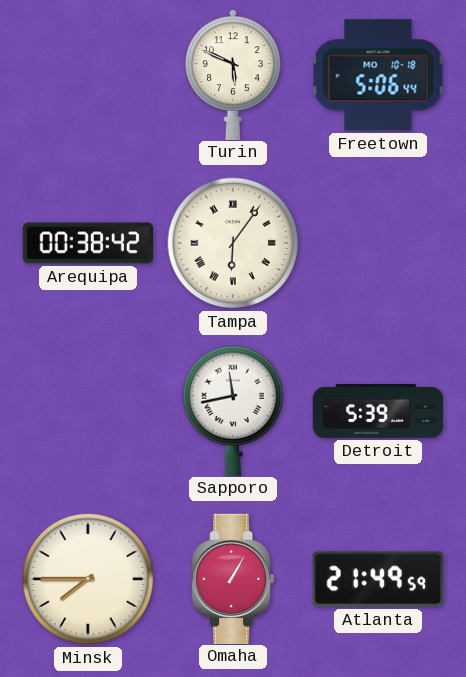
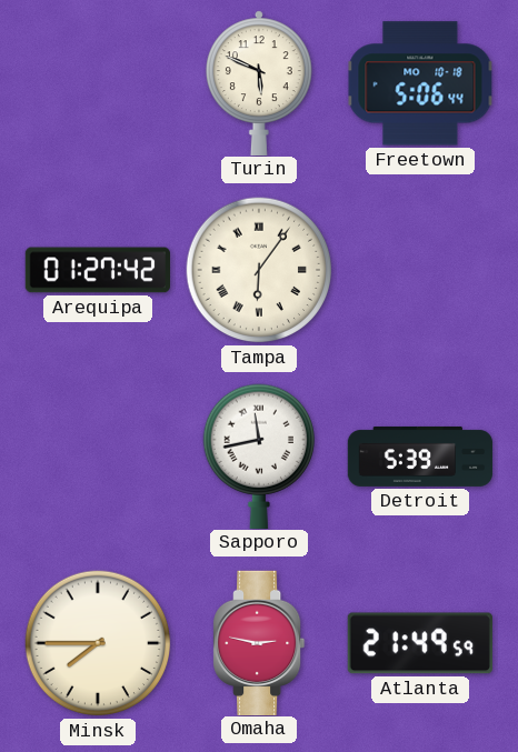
Arequipa: 00:38 -> 01:27 (97, 270)
Omaha: 1:05 -> 2:47 (260, 642)
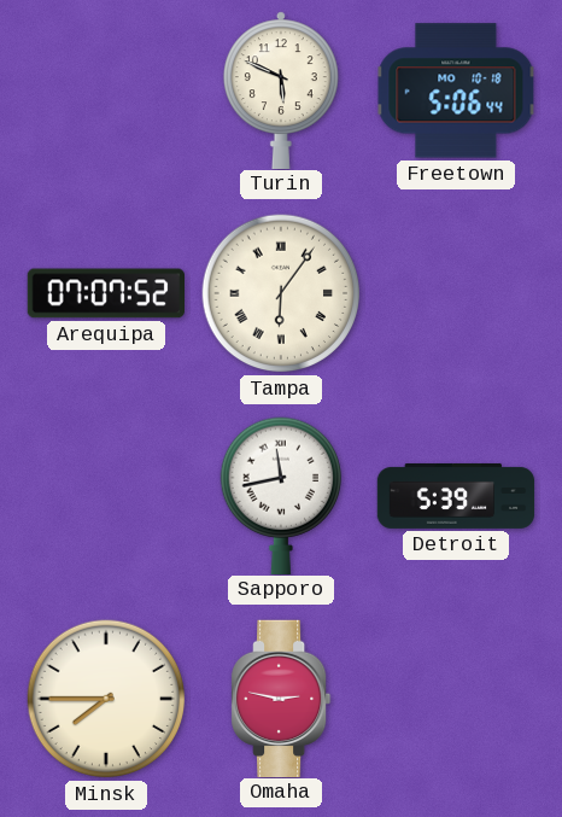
Arequipa: 01:27 -> 07:07 (105, 293)
Atlanta: 21:49 -> none (420, 643)
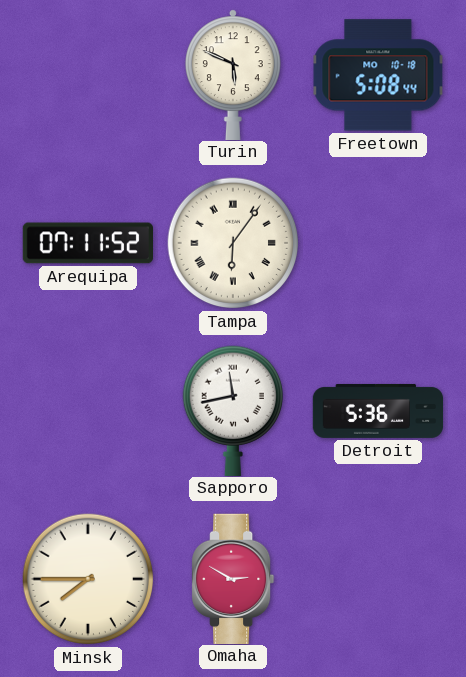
Freetown: 5:06 -> 5:08 (378, 75)
Arequipa: 07:07 -> 07:11 (87, 243)
Detroit: 5:39 -> 5:36 (378, 411)
Omaha: 2:47 -> 2:50 (234, 578)
